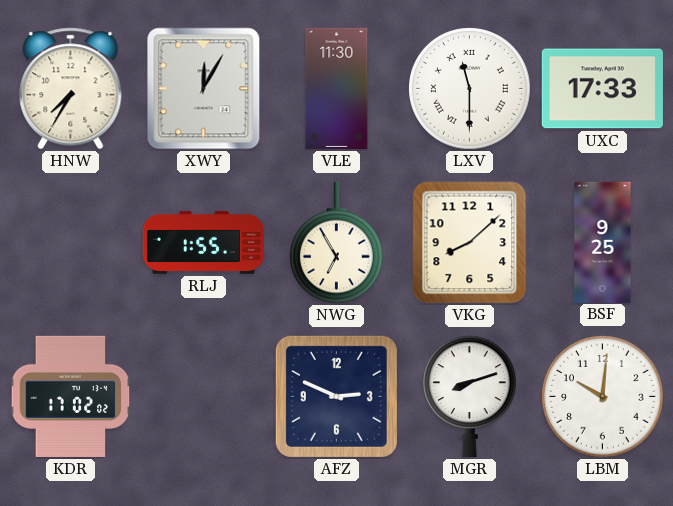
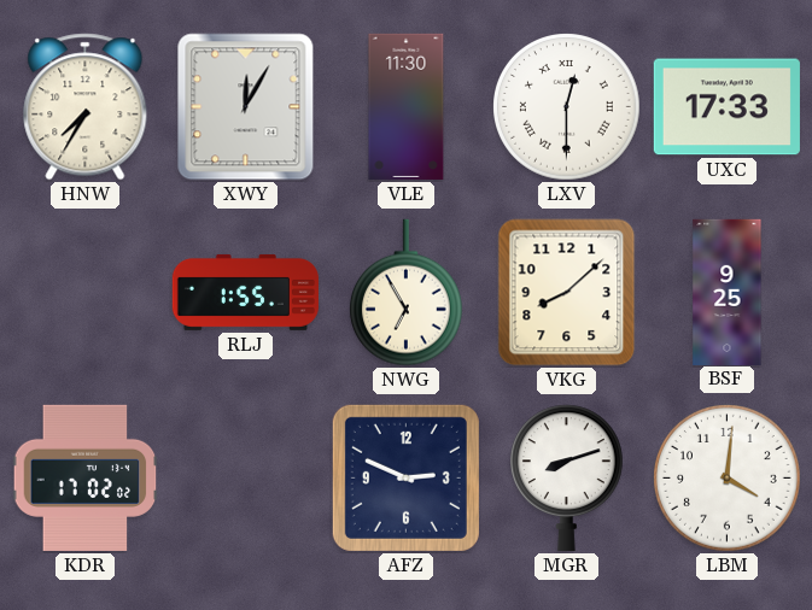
LXV: 11:30 -> 12:30 (567, 107)
LBM: 10:01 -> 4:01 (728, 479)
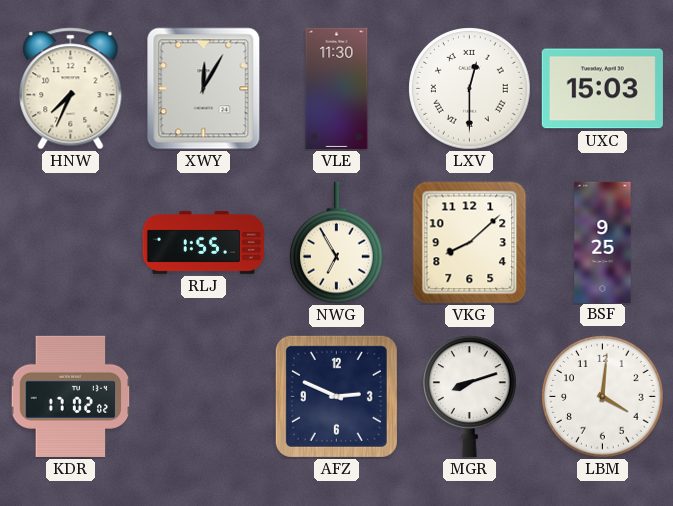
HNW: 7:35 -> 7:34 (71, 89)
UXC: 17:33 -> 15:03 (602, 89)
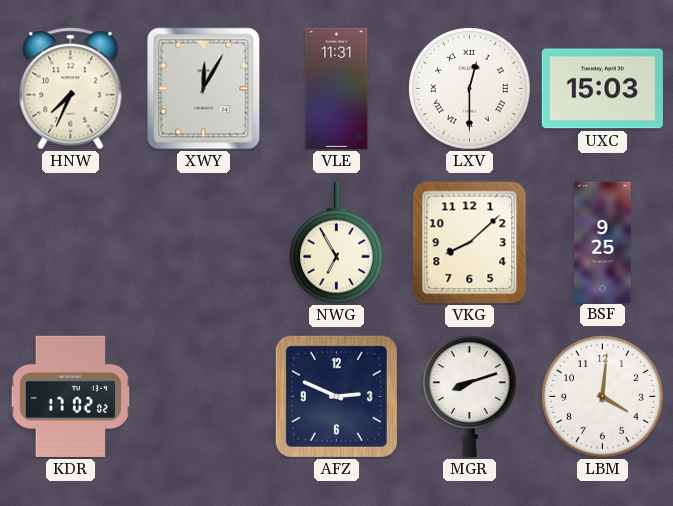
VLE: 11:30 -> 11:31 (337, 88)
RLJ: 1:55 -> none (203, 242)
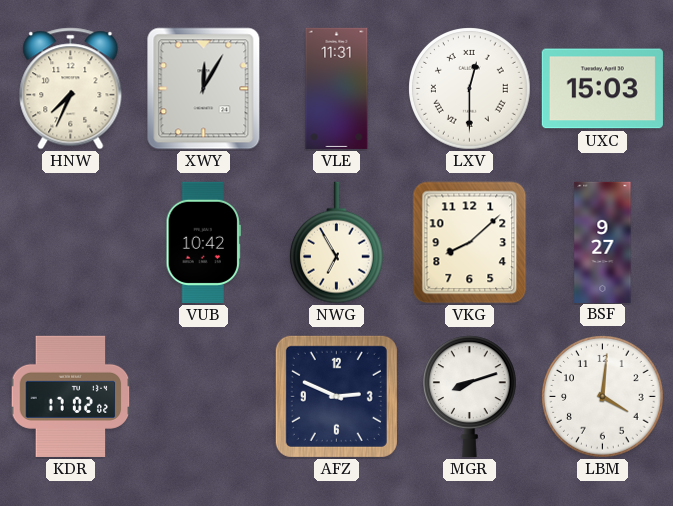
VUB: none -> 10:42 (203, 242)
BSF: 9:25 -> 9:27 (603, 242)
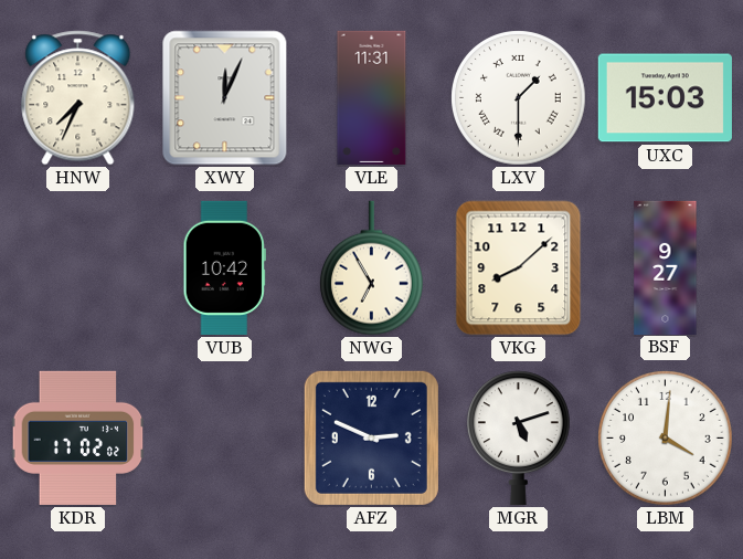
XWY: 12:05 -> 12:04 (225, 98)
LXV: 12:30 -> 1:30 (519, 98)
MGR: 8:12 -> 5:12 (519, 437)
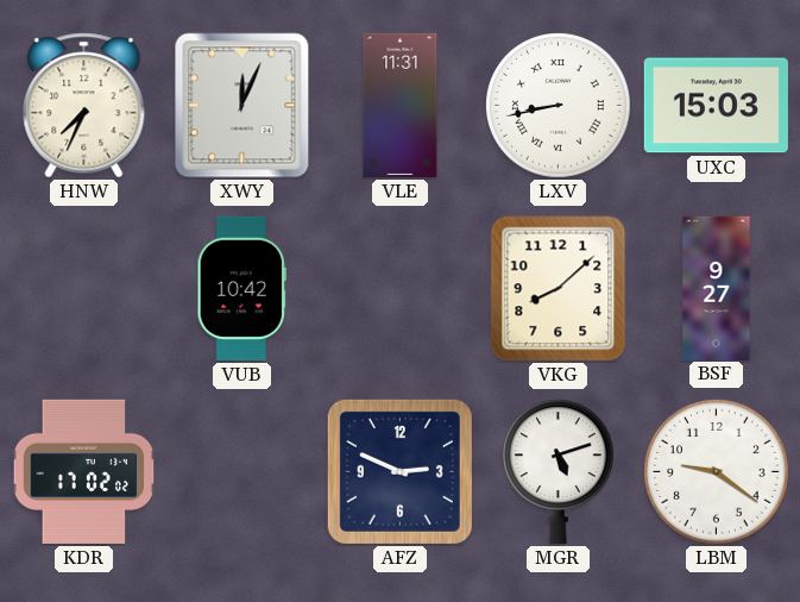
LXV: 1:30 -> 8:43 (559, 106)
NWG: 6:55 -> none (372, 268)
LBM: 4:01 -> 9:21 (717, 472)
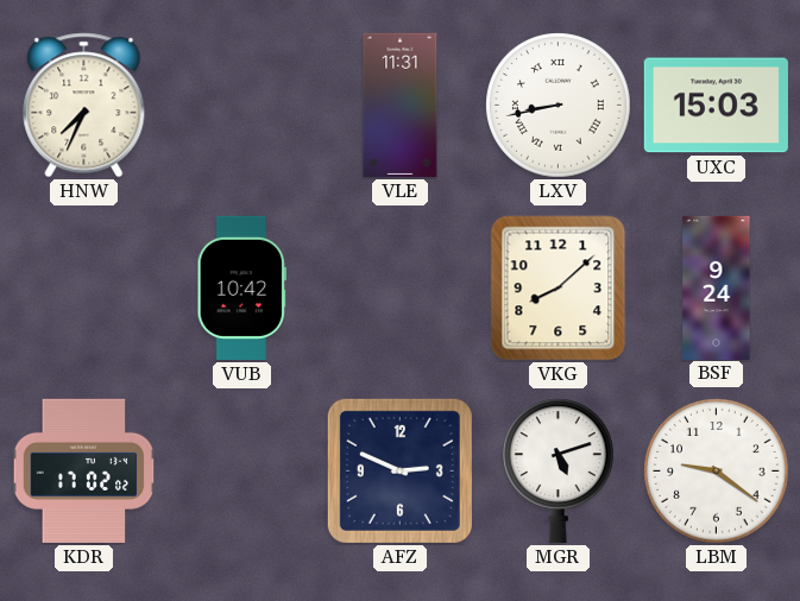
XWY: 12:04 -> none (242, 106)
BSF: 9:27 -> 9:24 (717, 287)
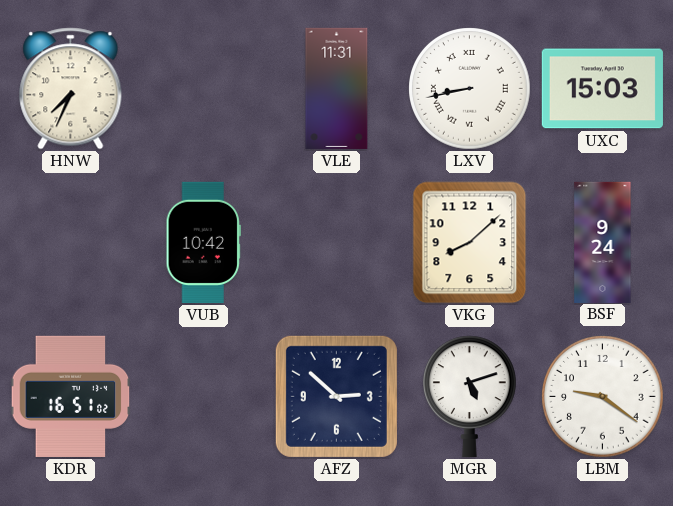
KDR: 17:02 -> 16:51 (71, 396)
AFZ: 2:49 -> 2:52 (336, 396)
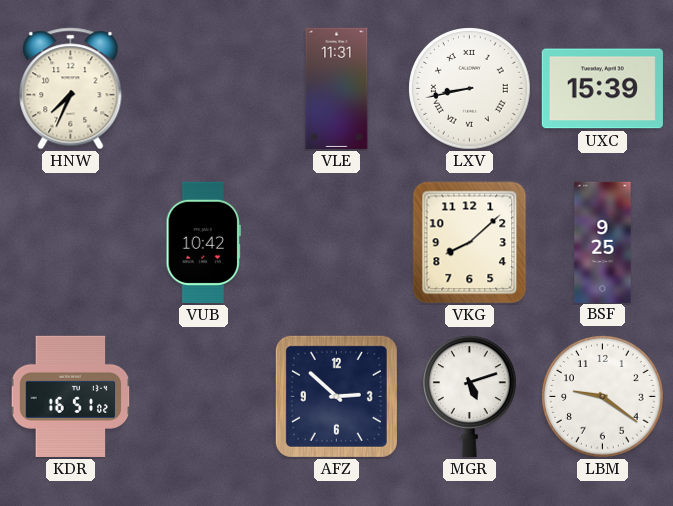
UXC: 15:03 -> 15:39 (602, 89)
BSF: 9:24 -> 9:25 (603, 242)
